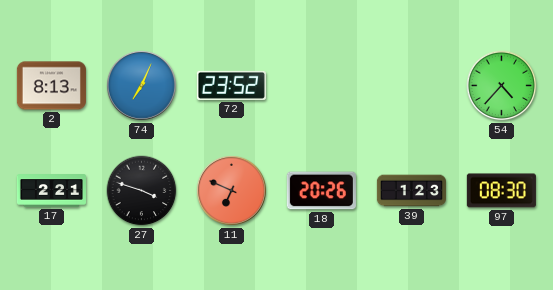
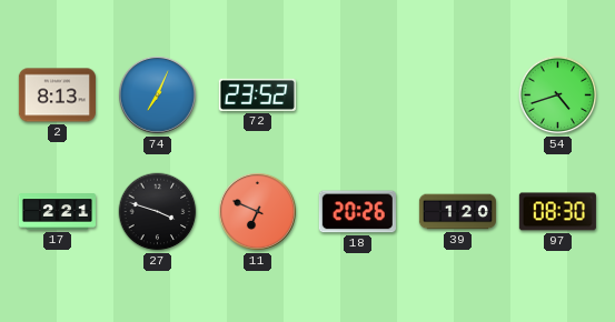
54: 4:37 -> 4:42 (558, 95)
39: 1:23 -> 1:20 (457, 212)
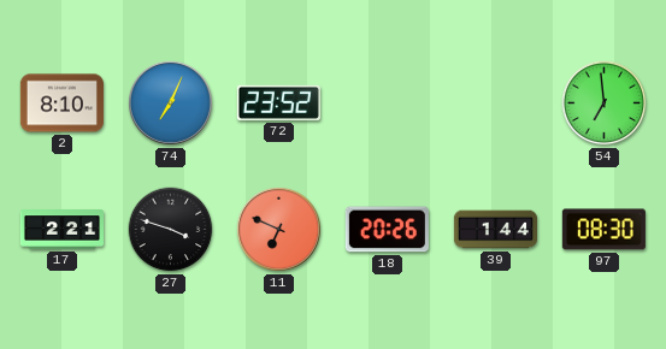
2: 8:13 -> 8:10 (61, 103)
54: 4:42 -> 6:59 (605, 103)
39: 1:20 -> 1:44 (495, 230)
